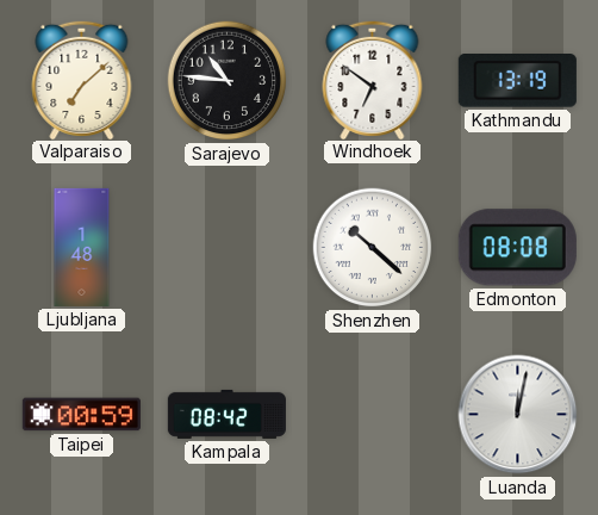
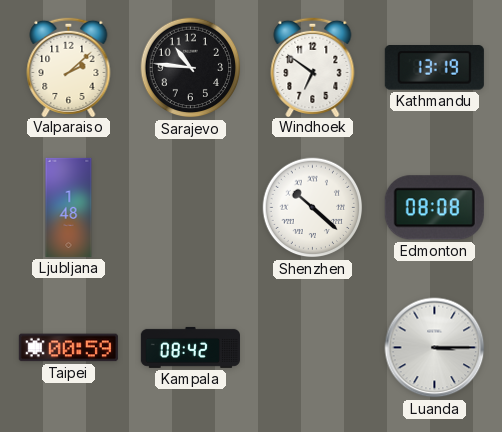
Valparaiso: 7:08 -> 2:08 (69, 66)
Luanda: 12:02 -> 3:15 (435, 348)
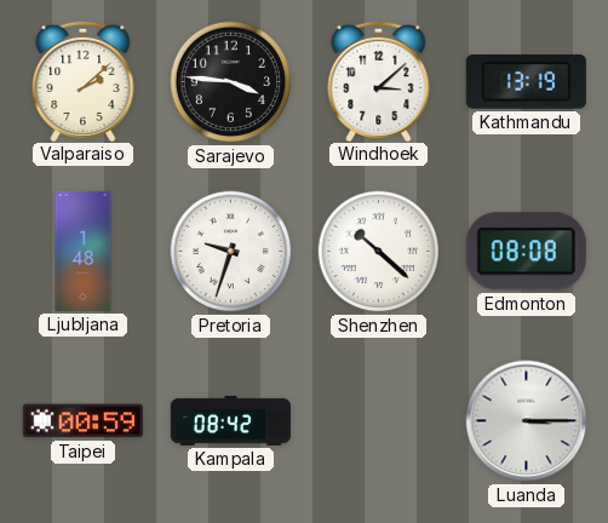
Sarajevo: 10:46 -> 3:46 (231, 82)
Windhoek: 6:51 -> 3:08 (379, 80)
Pretoria: none -> 9:33 (231, 252)
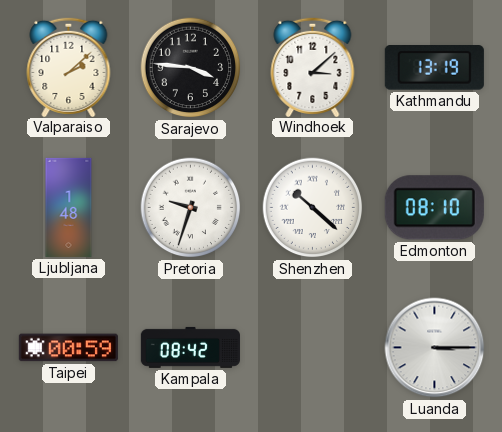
Edmonton: 08:08 -> 08:10 (434, 208)
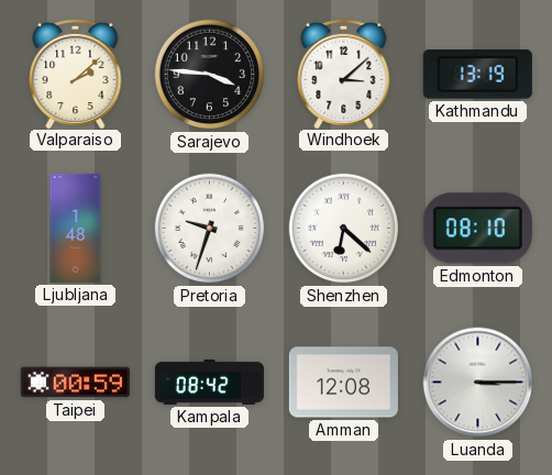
Shenzhen: 10:22 -> 6:22 (344, 229)
Amman: none -> 12:08 (343, 383)
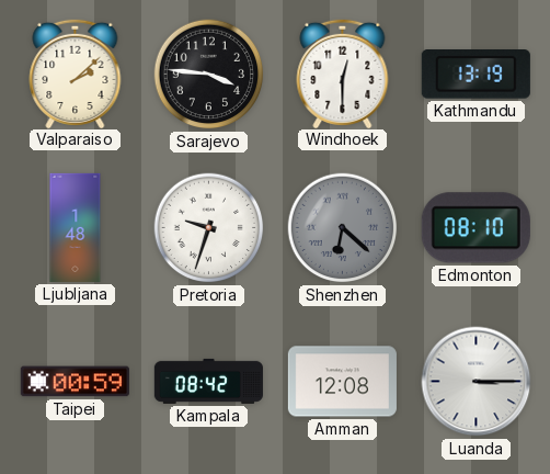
Windhoek: 3:08 -> 12:30 (343, 72)
Shenzhen dial: white -> grey (343, 228)
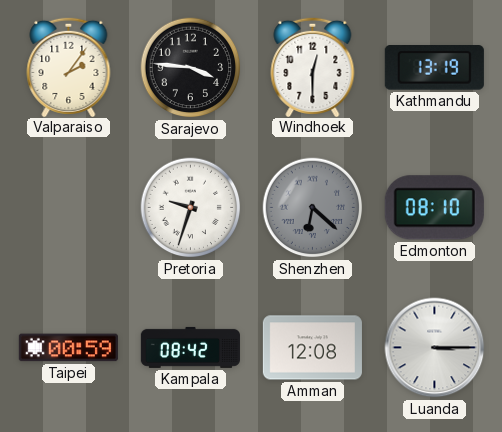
Valparaiso: 2:08 -> 2:06 (69, 66)
Ljubljana: 1:48 -> none (76, 227)
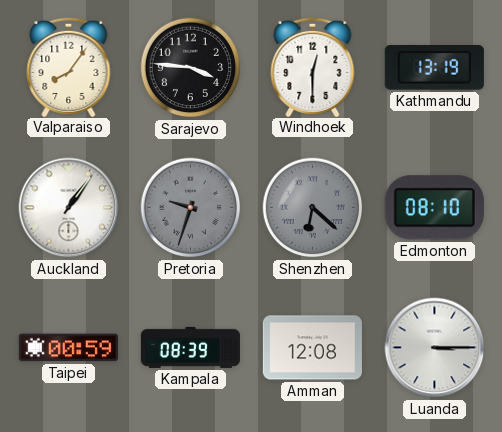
Valparaiso: 2:06 -> 8:06 (69, 66)
Auckland: none -> 1:06 (69, 208)
Pretoria dial: white -> grey (191, 208)
Kampala: 08:42 -> 08:39 (190, 347)
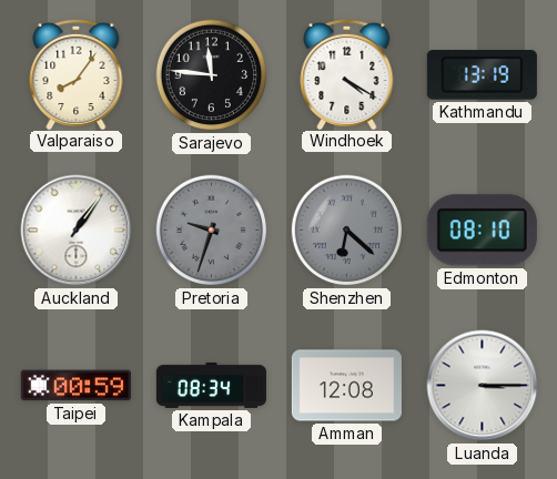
Sarajevo: 3:46 -> 11:46 (212, 75)
Windhoek: 12:30 -> 4:20 (347, 73)
Kampala: 08:39 -> 08:34 (211, 385)
